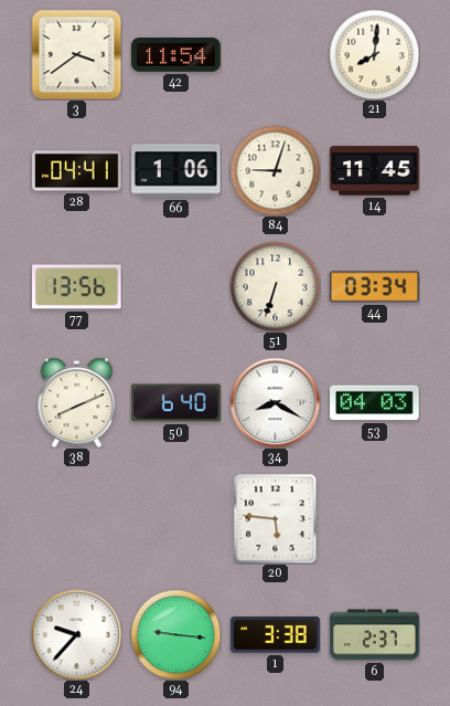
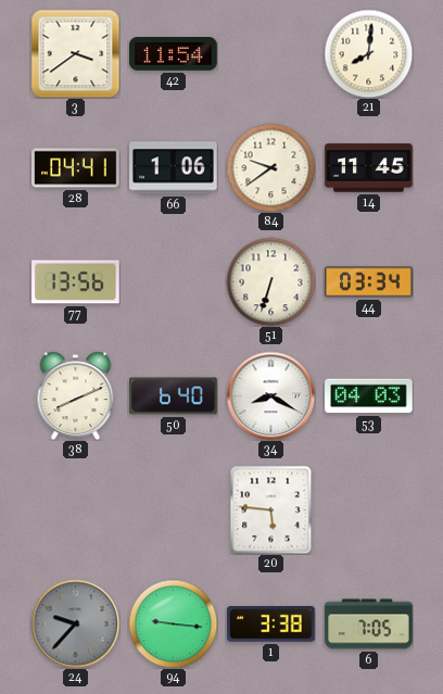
84: 9:03 -> 9:39 (270, 167)
24 dial: white -> grey (75, 623)
6: 2:37 -> 7:05 (369, 624)
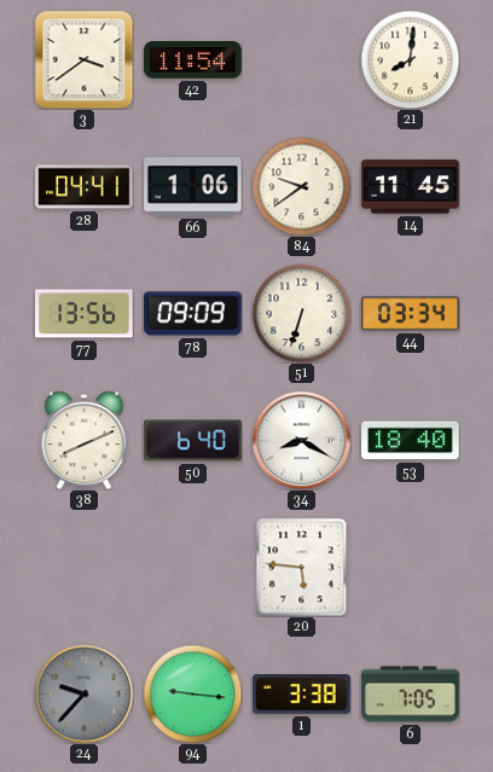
78: none -> 09:09 (193, 314)
53: 04:03 -> 18:40 (411, 441)
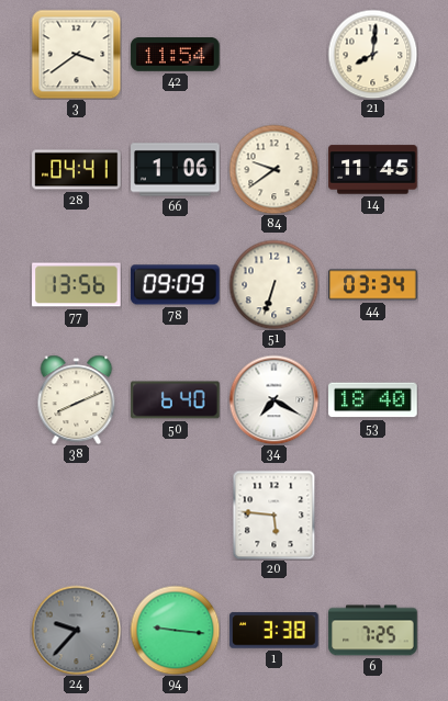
34: 8:20 -> 7:20 (273, 399)
6: 7:05 -> 7:25 (373, 631)
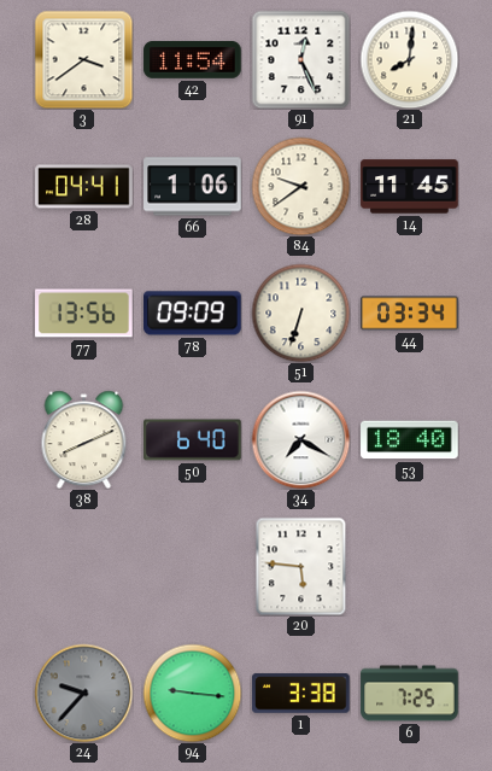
91: none -> 12:26 (300, 59)
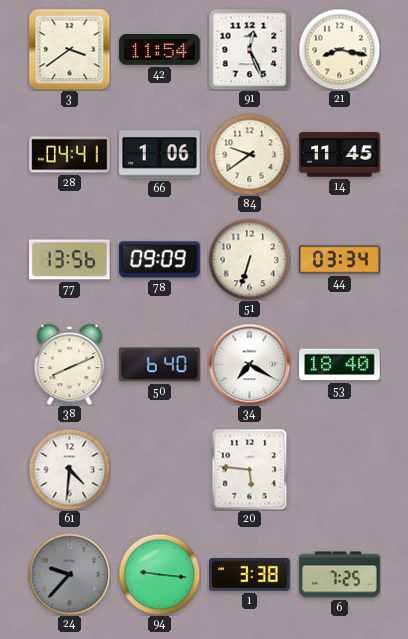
21: 8:01 -> 8:17 (339, 49)
61: none -> 4:31 (69, 469)
